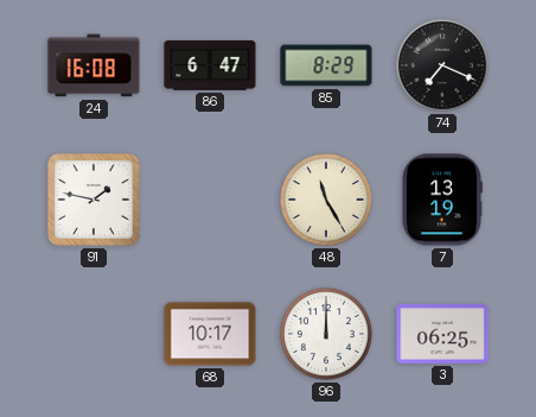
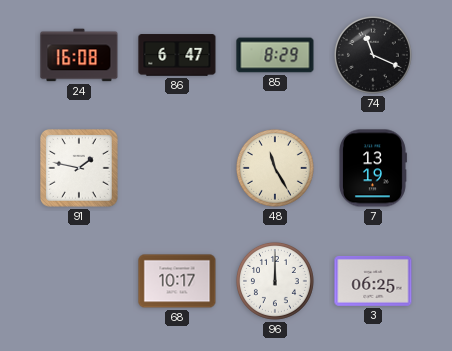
74: 7:19 -> 11:19 (373, 55)
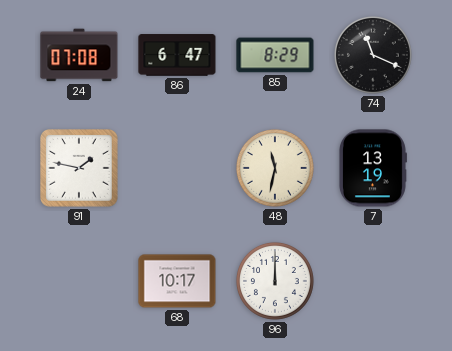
24: 16:08 -> 07:08 (79, 55)
48: 11:25 -> 11:32 (275, 168)
3: 06:25 -> none (373, 281)
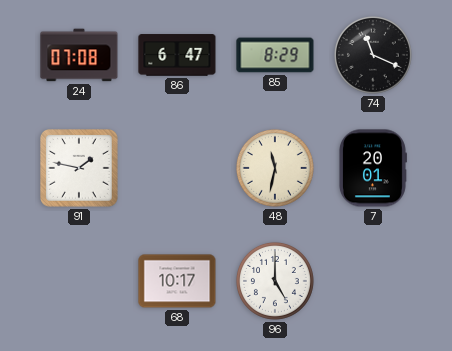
7: 13:19 -> 20:01 (373, 168)
96: 12:00 -> 5:00 (275, 281)
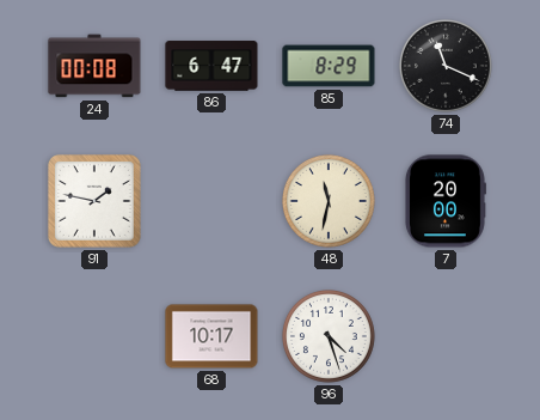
24: 07:08 -> 00:08 (94, 66)
7: 20:01 -> 20:00 (446, 201)
96: 5:00 -> 4:27 (329, 336)
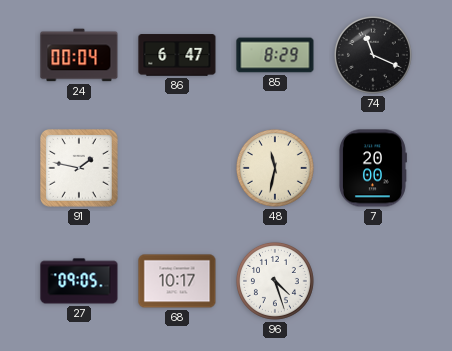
24: 00:08 -> 00:04 (79, 55)
27: none -> 09:05 (79, 281)
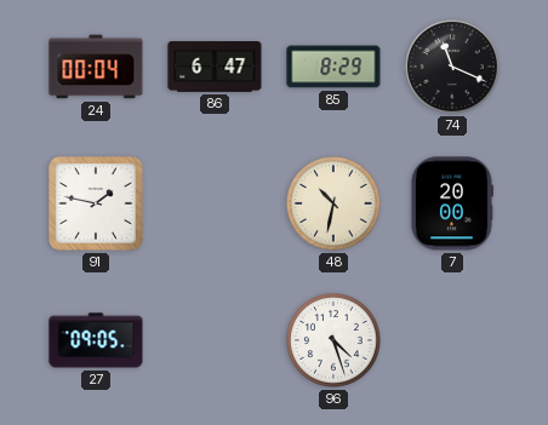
48: 11:32 -> 10:32 (333, 203)
68: 10:17 -> none (177, 281)
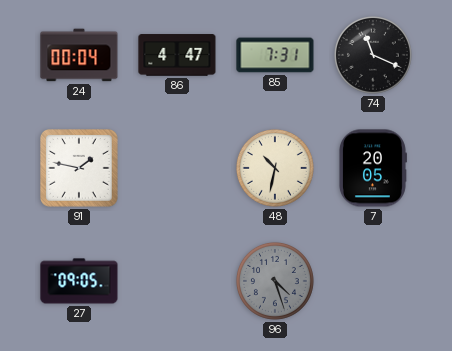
86: 6:47 -> 4:47 (177, 55)
85: 8:29 -> 7:31 (275, 55)
7: 20:00 -> 20:05 (373, 168)
96 dial: white -> grey (275, 281)
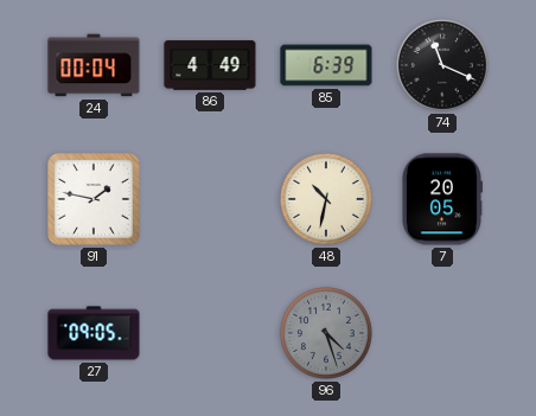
86: 4:47 -> 4:49 (210, 65)
85: 7:31 -> 6:39 (326, 65)
